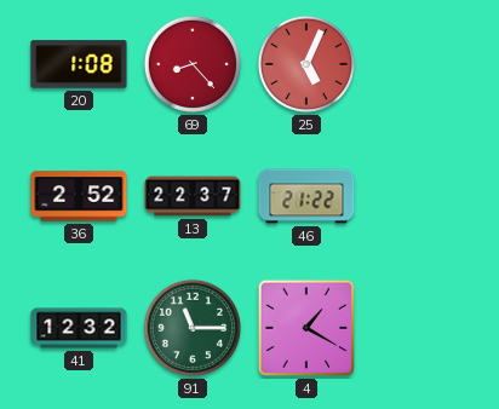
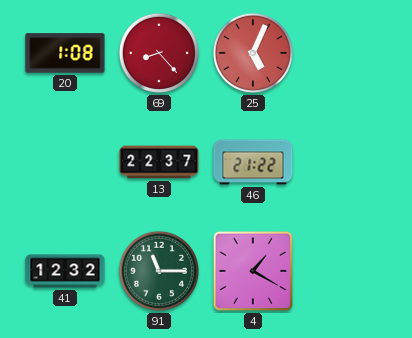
36: 2:52 -> none (79, 196)
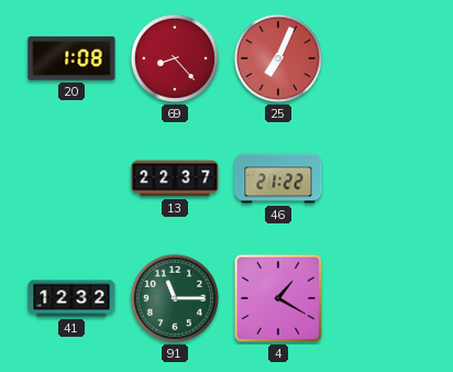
25: 5:04 -> 7:04 (278, 58)
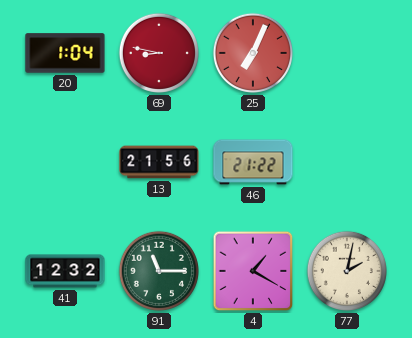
20: 1:08 -> 1:04 (65, 53)
69: 8:23 -> 8:47 (159, 53)
13: 22:37 -> 21:56 (159, 162)
77: none -> 2:02 (347, 271)
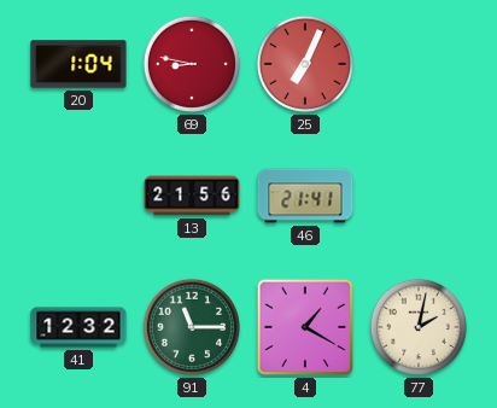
46: 21:22 -> 21:41 (305, 196)
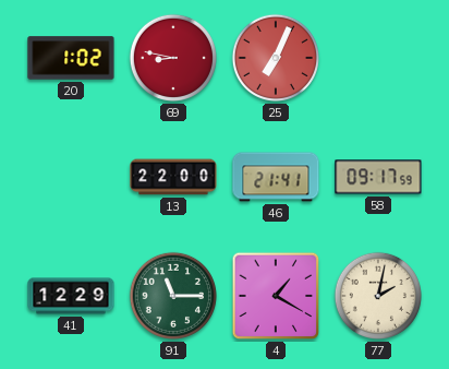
20: 1:04 -> 1:02 (71, 58)
13: 21:56 -> 22:00 (173, 177)
58: none -> 09:17 (378, 177)
41: 12:32 -> 12:29 (71, 296)
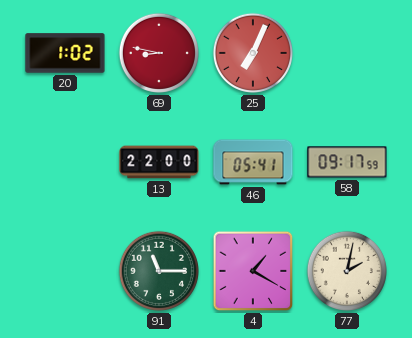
46: 21:41 -> 05:41 (253, 162)
41: 12:29 -> none (71, 296)
